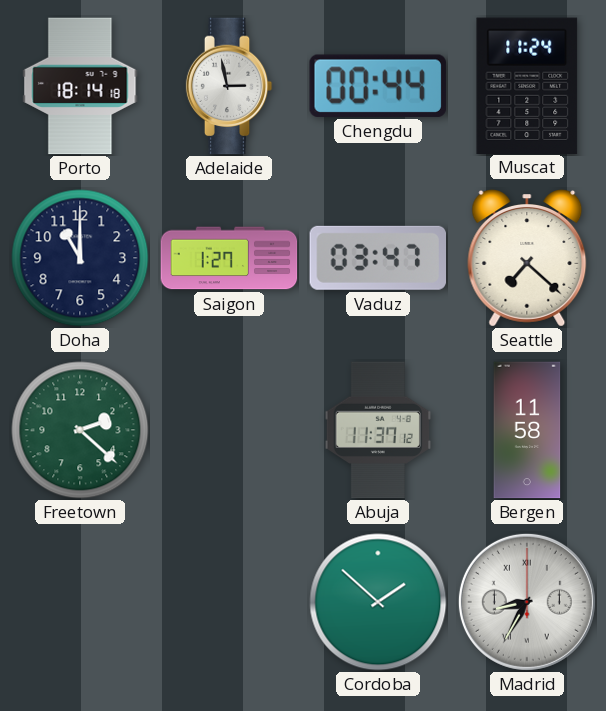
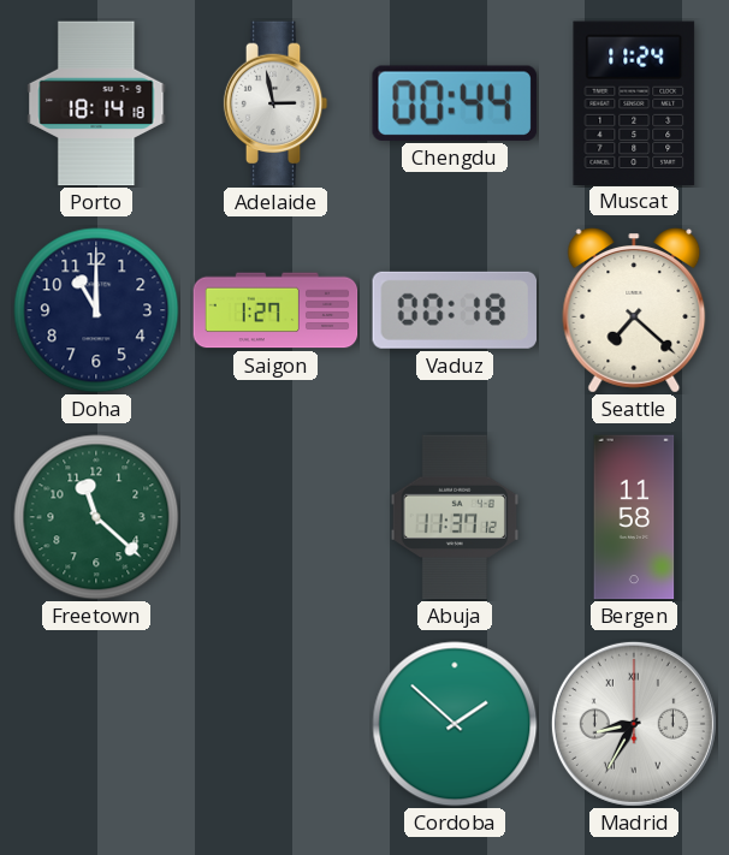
Vaduz: 03:47 -> 00:18 (454, 310)
Freetown: 2:22 -> 11:22 (96, 517)
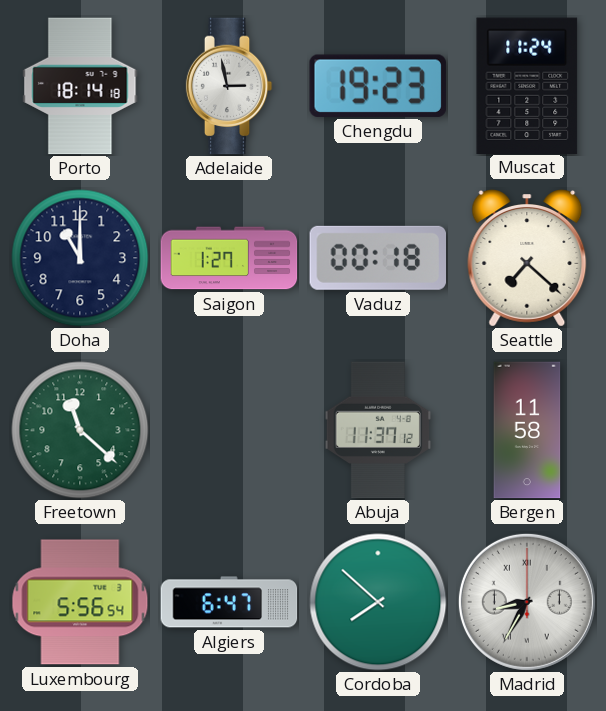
Chengdu: 00:44 -> 19:23 (378, 86)
Luxembourg: none -> 5:56 (80, 602)
Algiers: none -> 6:47 (229, 602)
Cordoba: 1:52 -> 7:52 (378, 602)
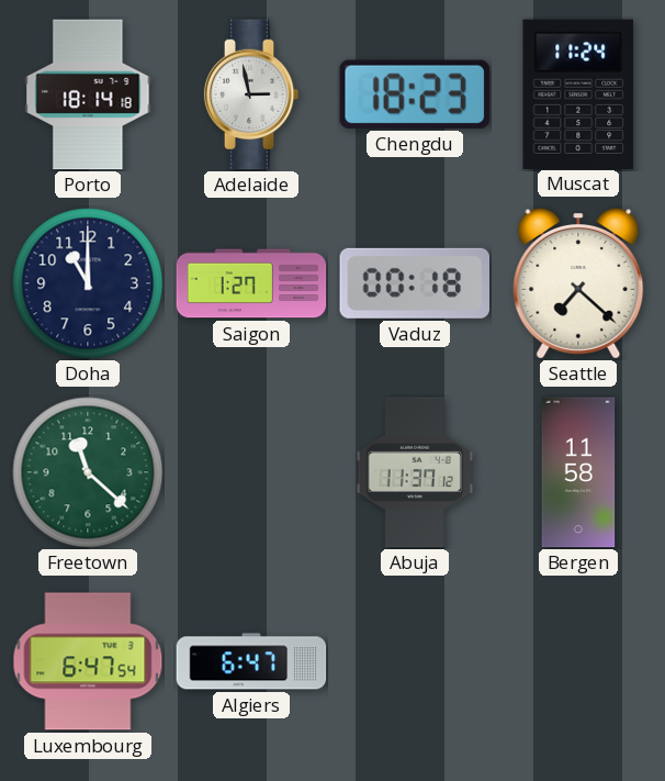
Chengdu: 19:23 -> 18:23 (415, 94)
Luxembourg: 5:56 -> 6:47 (88, 661)
Cordoba: 7:52 -> none (378, 602)
Madrid: 8:35 -> none (527, 602)
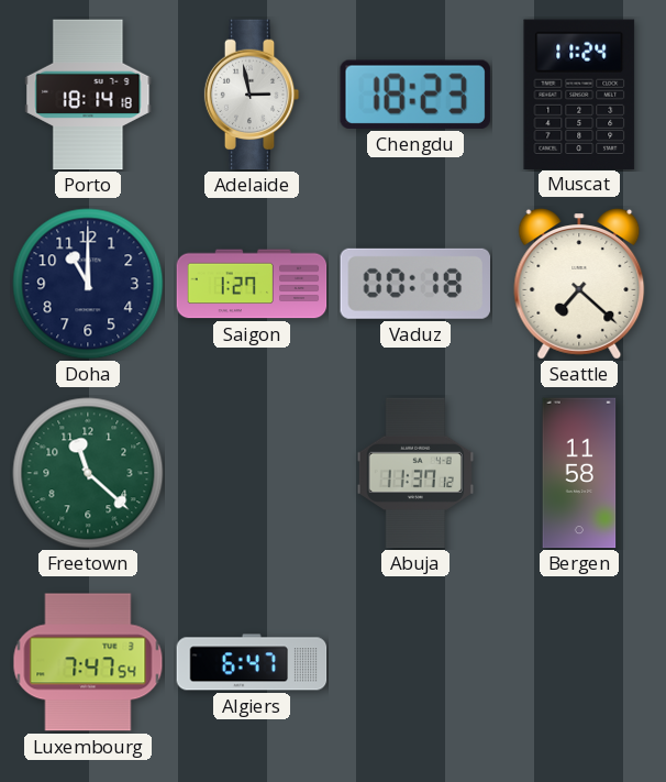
Luxembourg: 6:47 -> 7:47 (88, 662)
